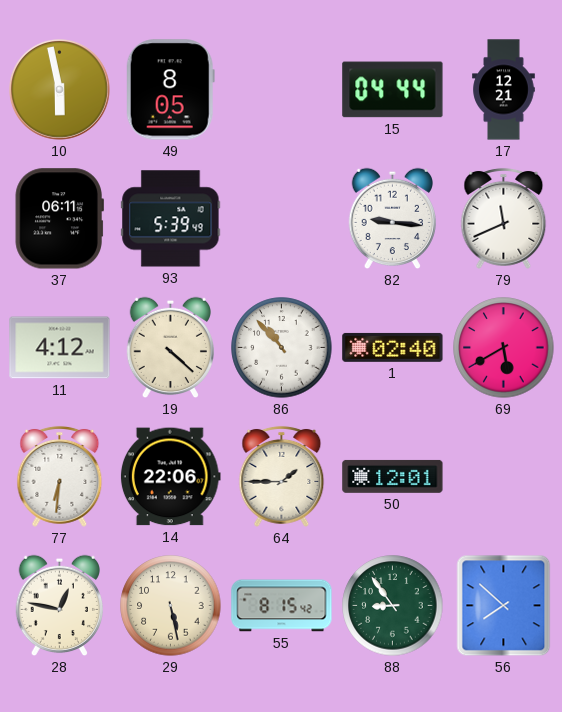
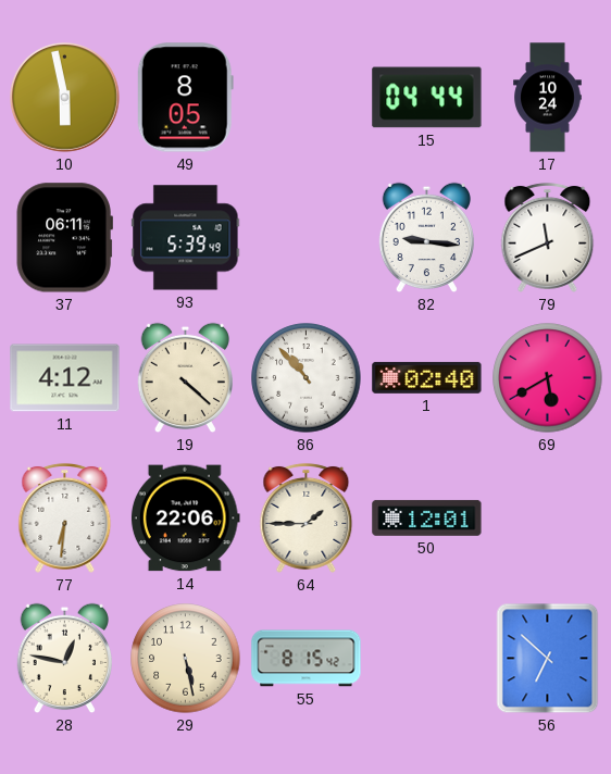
17: 12:21 -> 10:24 (548, 98)
88: 8:54 -> none (393, 606)
56: 7:52 -> 6:52 (548, 659)
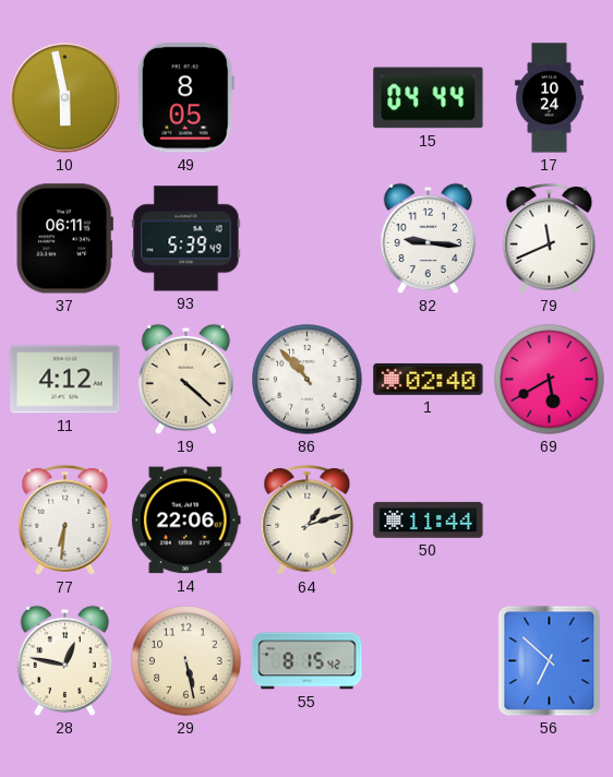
64: 1:45 -> 1:12 (308, 519)
50: 12:01 -> 11:44 (429, 519)
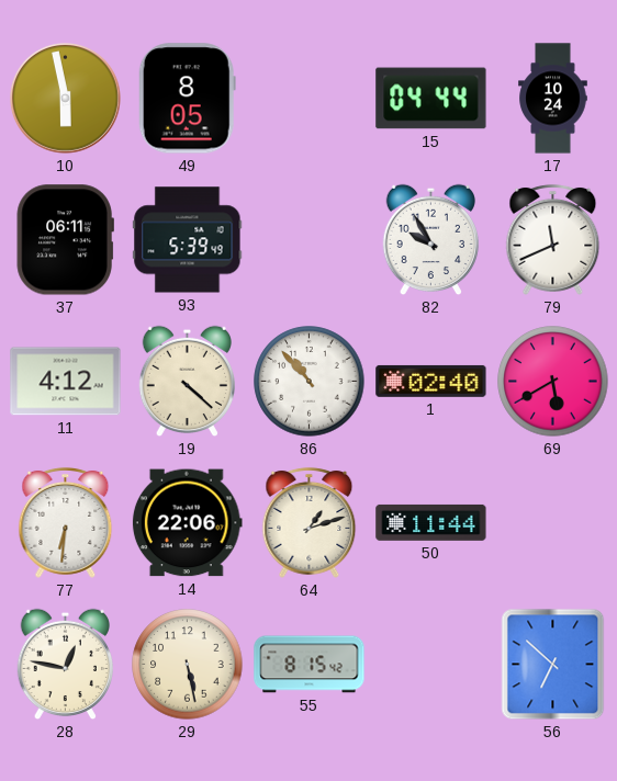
82: 9:16 -> 9:55 (430, 240)
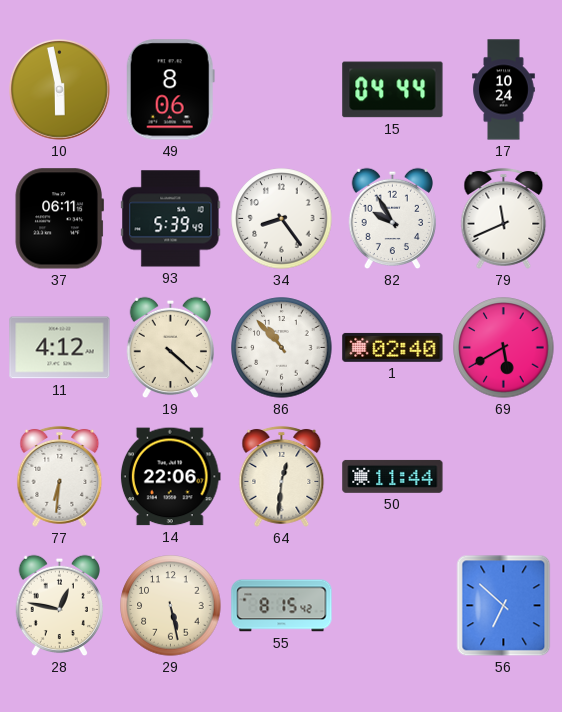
49: 8:05 -> 8:06 (170, 90)
34: none -> 8:24 (282, 219)
64: 1:12 -> 12:31 (282, 476)
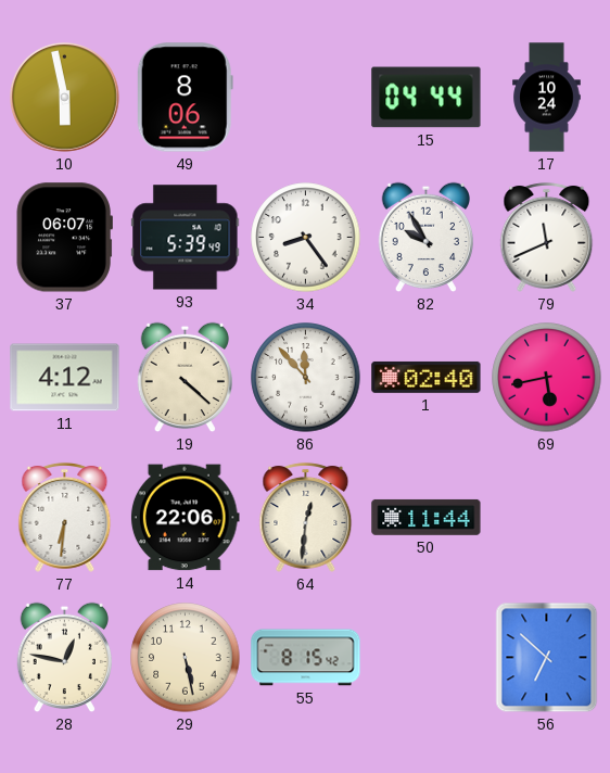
37: 06:11 -> 06:07 (64, 238)
86: 10:53 -> 11:53 (306, 378)
69: 5:40 -> 5:43 (547, 378)
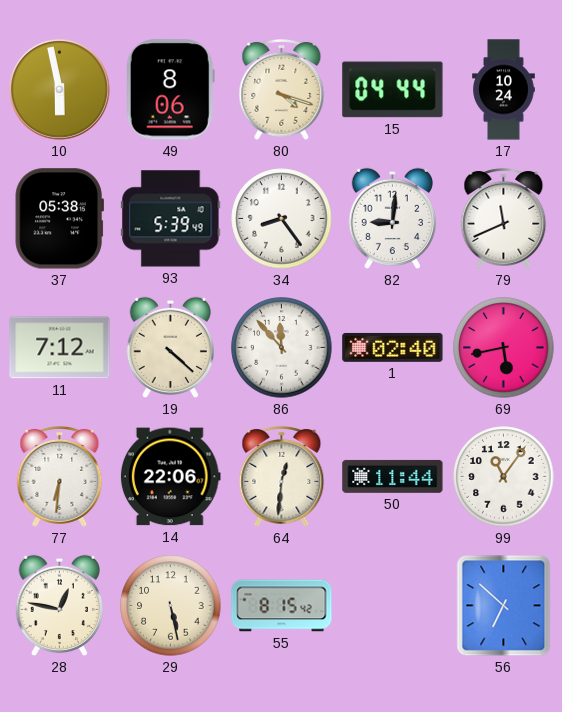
80: none -> 4:18 (282, 89)
37: 06:07 -> 05:38 (59, 219)
82: 9:55 -> 9:01 (392, 219)
11: 4:12 -> 7:12 (60, 348)
99: none -> 11:06 (504, 477)
